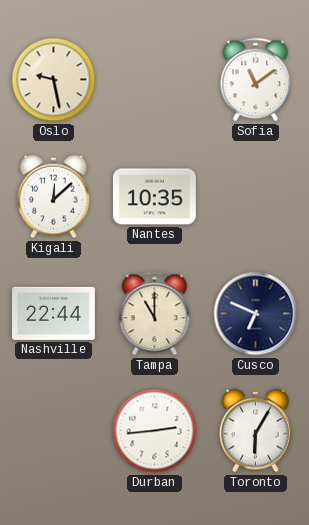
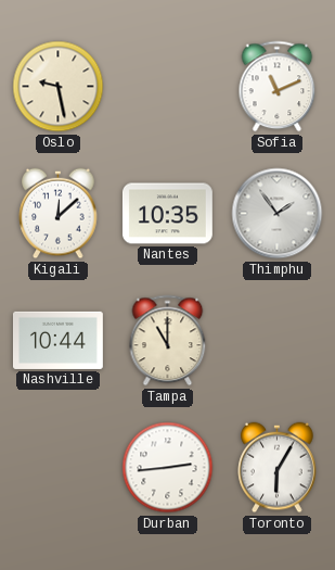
Sofia: 11:09 -> 11:11 (278, 87)
Thimphu: none -> 1:54 (278, 214)
Nashville: 22:44 -> 10:44 (57, 340)
Cusco: 6:49 -> none (256, 314)
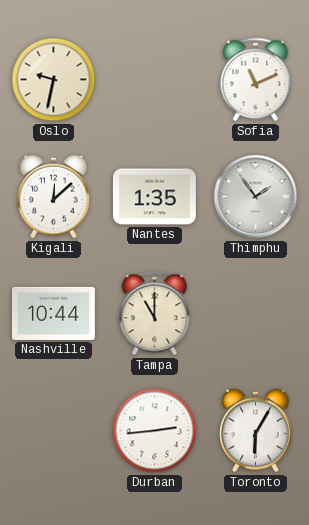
Oslo: 9:28 -> 9:32 (54, 80)
Nantes: 10:35 -> 1:35 (154, 197)
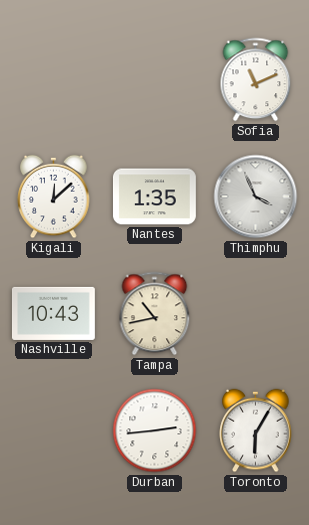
Oslo: 9:32 -> none (54, 80)
Thimphu: 1:54 -> 3:56 (256, 197)
Nashville: 10:44 -> 10:43 (53, 313)
Tampa: 11:00 -> 10:43 (155, 314)
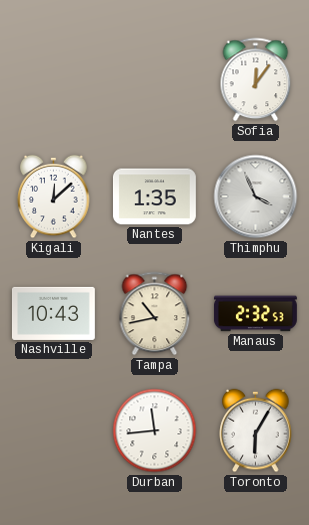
Sofia: 11:11 -> 12:06 (256, 80)
Manaus: none -> 2:32 (255, 314)
Durban: 2:44 -> 11:44 (155, 431)
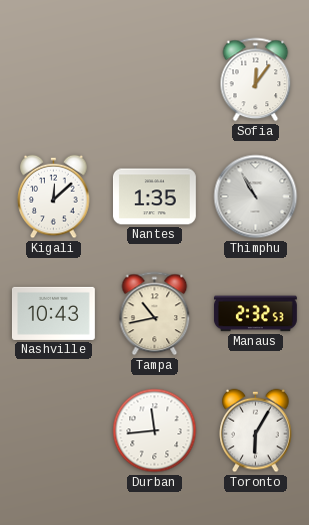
Thimphu: 3:56 -> 10:55 (256, 197)
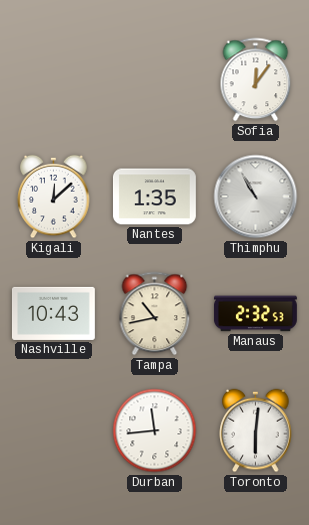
Toronto: 6:05 -> 6:01 (256, 431)
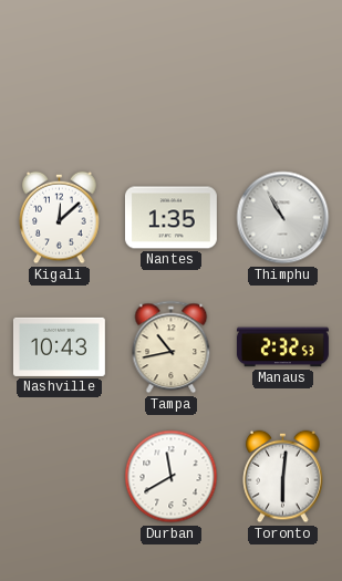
Sofia: 12:06 -> none (256, 80)
Durban: 11:44 -> 11:40 (172, 477)
